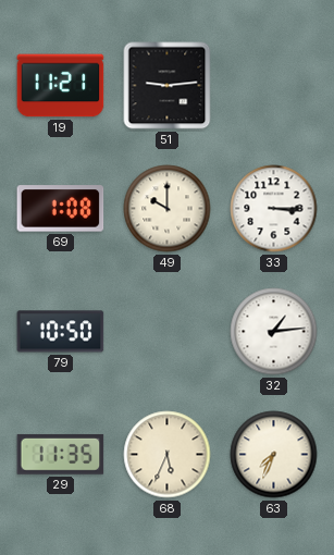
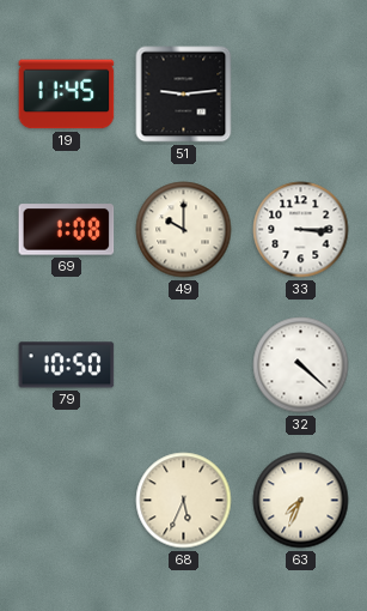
19: 11:21 -> 11:45 (67, 95)
32: 1:14 -> 4:22 (301, 365)
29: 11:35 -> none (61, 454)
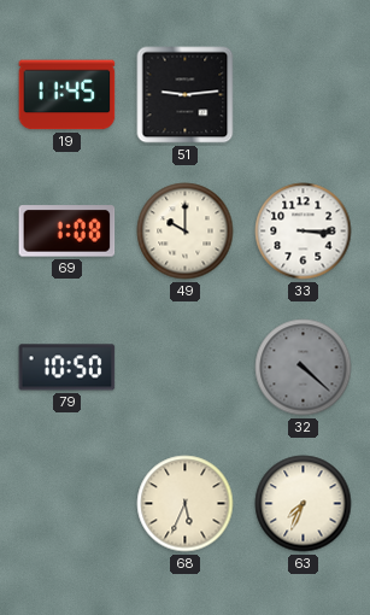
32 dial: white -> grey (304, 368)
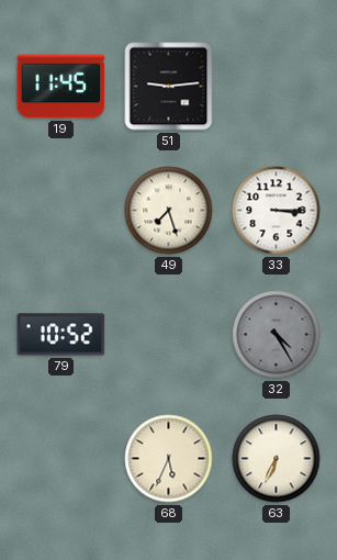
69: 1:08 -> none (67, 232)
49: 10:00 -> 7:27 (169, 211)
79: 10:50 -> 10:52 (61, 335)
32: 4:22 -> 4:25 (277, 335)
63: 7:34 -> 6:34 (277, 459)
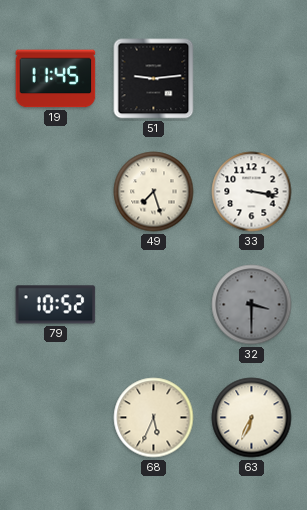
33: 3:15 -> 3:17 (252, 192)
32: 4:25 -> 3:30 (252, 305)
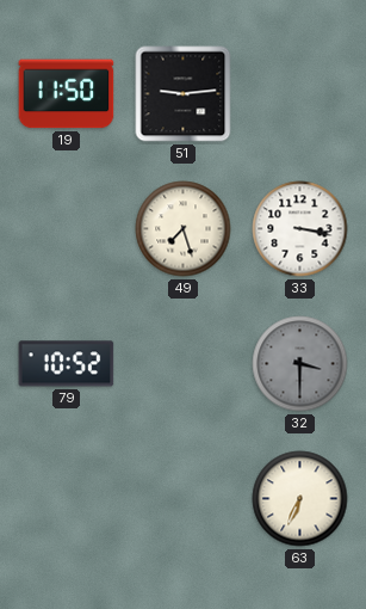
19: 11:45 -> 11:50 (67, 94)
68: 5:34 -> none (154, 418)
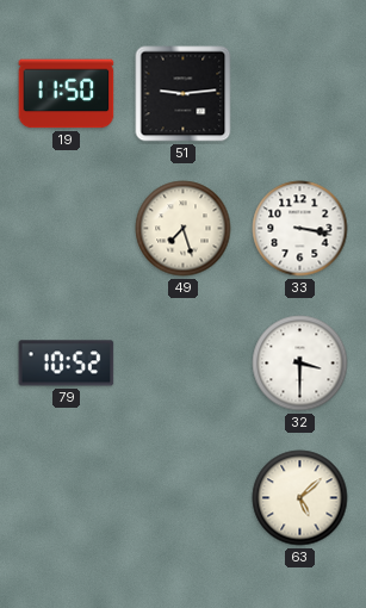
32 dial: grey -> white (300, 364)
63: 6:34 -> 5:08 (300, 498)
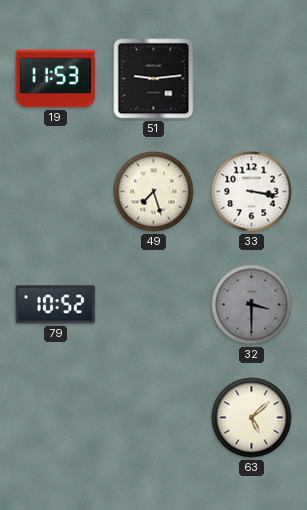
19: 11:50 -> 11:53 (56, 79)
32 dial: white -> grey (252, 305)
